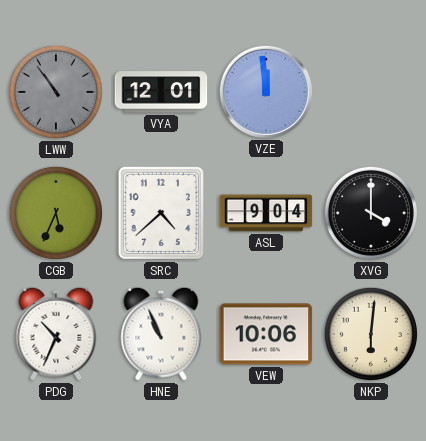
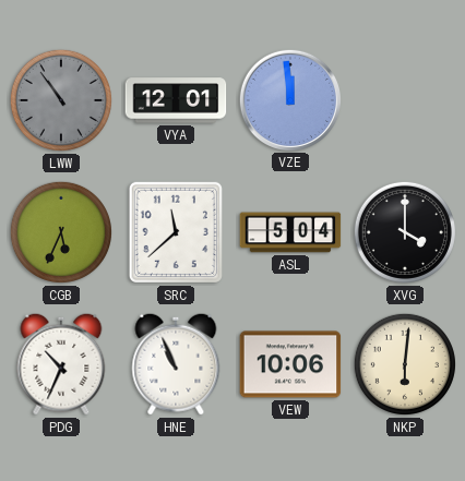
SRC: 4:38 -> 11:38 (176, 232)
ASL: 9:04 -> 5:04 (290, 232)
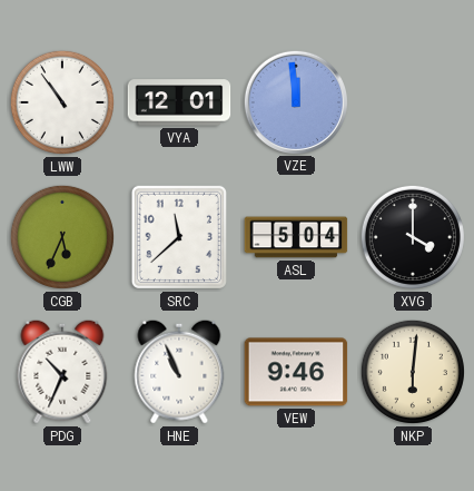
LWW dial: grey -> white (62, 102)
VEW: 10:06 -> 9:46 (296, 372)
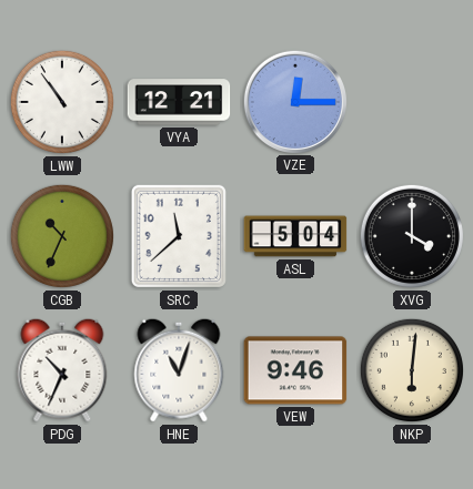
VYA: 12:01 -> 12:21 (179, 102)
VZE: 11:59 -> 12:15 (294, 101)
CGB: 5:34 -> 10:34 (62, 236)
HNE: 10:56 -> 11:03 (179, 370)
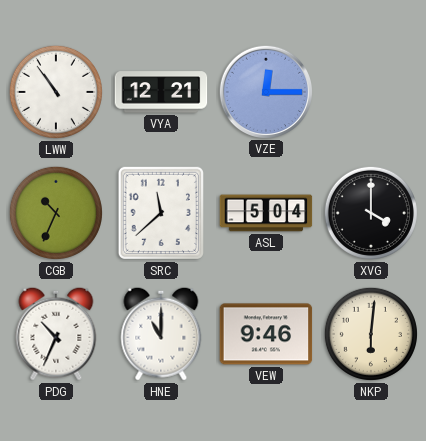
HNE: 11:03 -> 11:00 (161, 334)
